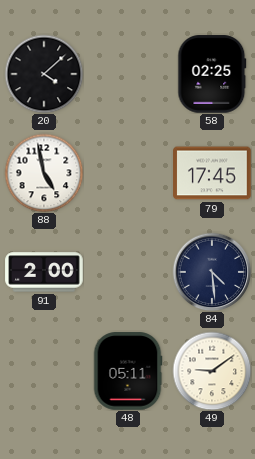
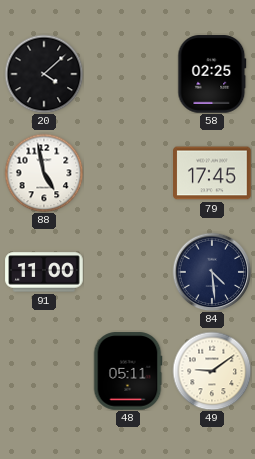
91: 2:00 -> 11:00 (44, 272)
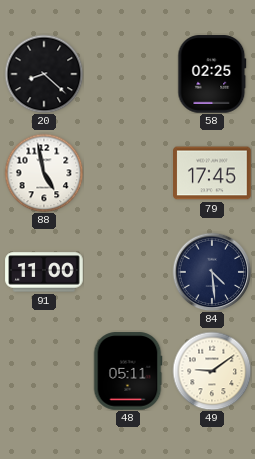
20: 4:08 -> 8:22 (44, 74)
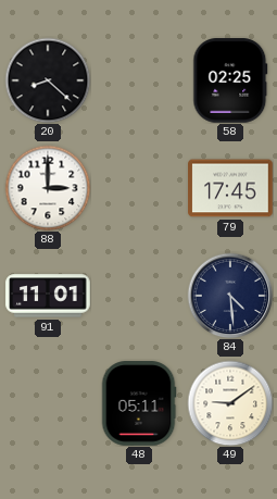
88: 4:58 -> 3:00 (48, 188)
91: 11:00 -> 11:01 (48, 296)
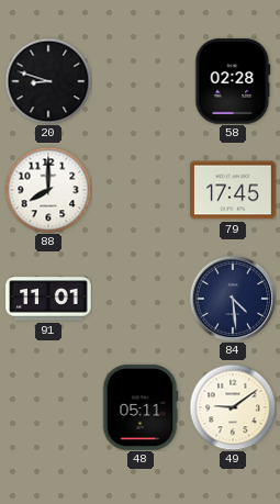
20: 8:22 -> 8:48 (48, 81)
58: 02:25 -> 02:28 (233, 81)
88: 3:00 -> 8:00 (48, 190)
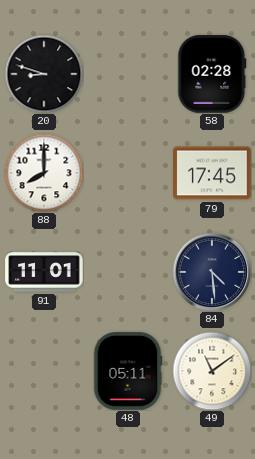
49: 9:09 -> 11:09 (212, 371)
